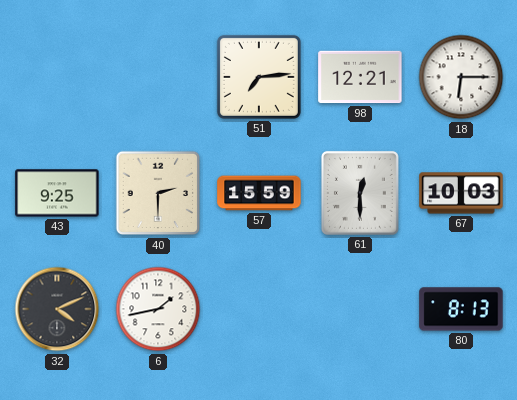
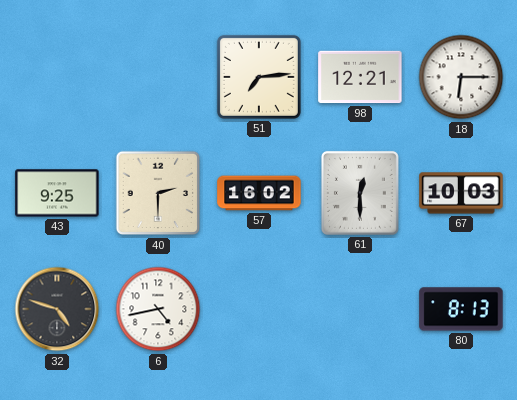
57: 15:59 -> 16:02 (259, 193)
32: 4:11 -> 4:48 (57, 309)
6: 1:43 -> 4:43 (158, 309)
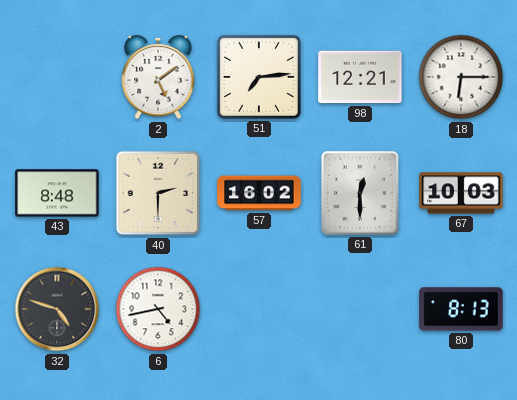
2: none -> 5:09 (158, 77)
43: 9:25 -> 8:48 (57, 193)
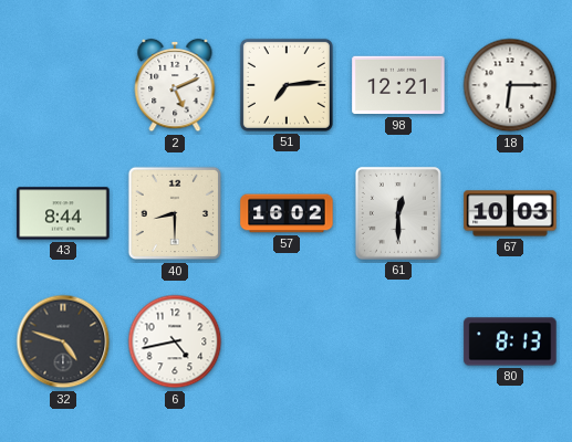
2: 5:09 -> 5:11 (175, 85)
43: 8:48 -> 8:44 (63, 213)
40: 2:30 -> 8:30 (175, 213)
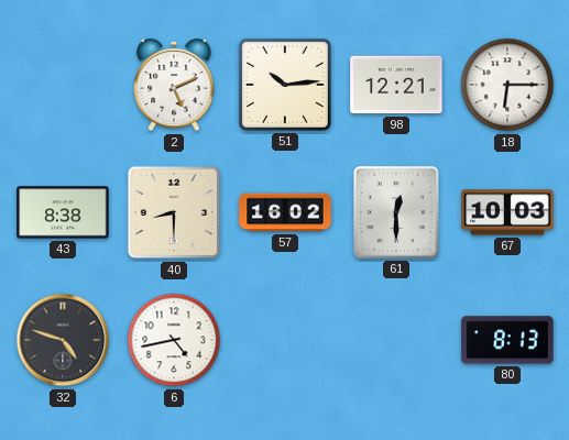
51: 7:14 -> 10:14 (285, 85)
43: 8:44 -> 8:38 (63, 212)
